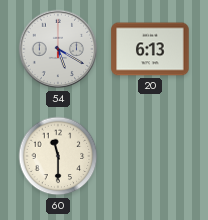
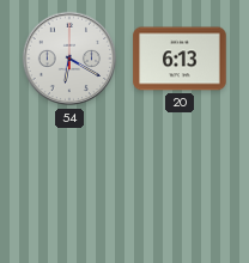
54: 5:20 -> 6:20 (69, 59)
60: 11:30 -> none (58, 156)
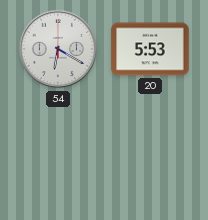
20: 6:13 -> 5:53 (150, 49)
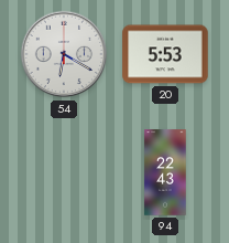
94: none -> 22:43 (165, 172)
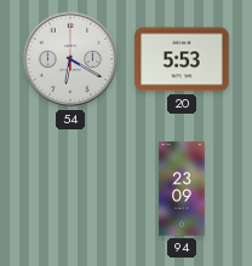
94: 22:43 -> 23:09 (182, 189)
